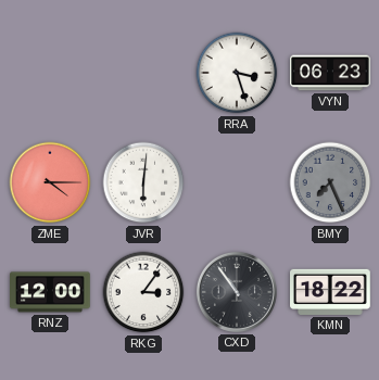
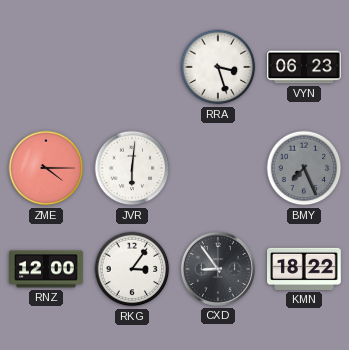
CXD: 10:54 -> 8:54 (218, 269)
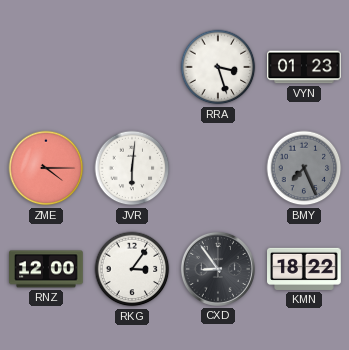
VYN: 06:23 -> 01:23 (305, 67)
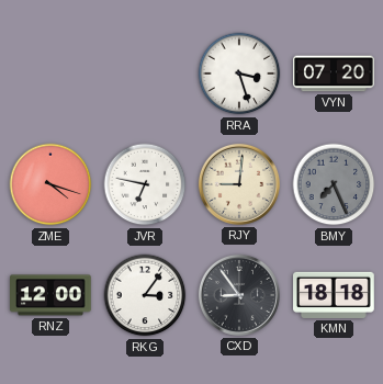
VYN: 01:23 -> 07:20 (335, 74)
ZME: 4:15 -> 4:18 (50, 184)
JVR: 6:01 -> 6:47 (145, 184)
RJY: none -> 9:01 (239, 184)
KMN: 18:22 -> 18:18 (335, 295)
